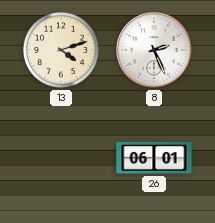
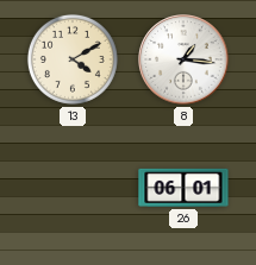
13: 4:12 -> 4:10 (73, 59)
8: 2:26 -> 1:16 (183, 59)
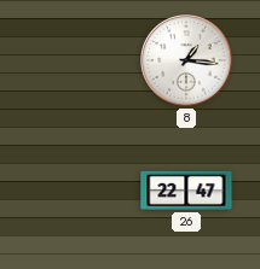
13: 4:10 -> none (73, 59)
26: 06:01 -> 22:47 (186, 191)
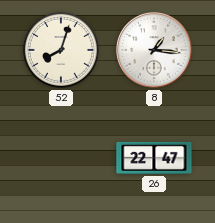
52: none -> 8:03 (61, 50)
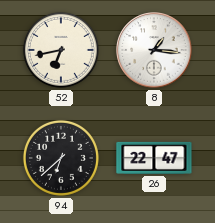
52: 8:03 -> 6:43 (61, 50)
94: none -> 6:38 (61, 158)
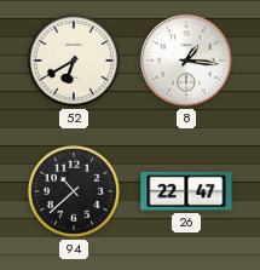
52: 6:43 -> 6:40 (74, 61)
94: 6:38 -> 10:38 (74, 191)
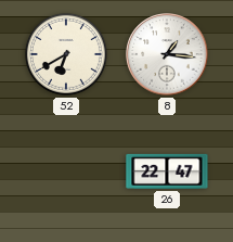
94: 10:38 -> none (74, 191)
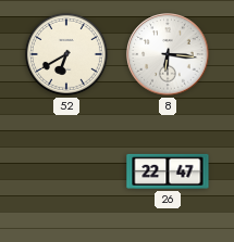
8: 1:16 -> 6:16 (168, 54)
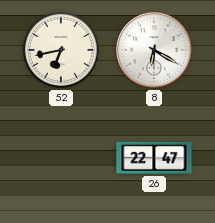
52: 6:40 -> 6:43 (61, 50)
8: 6:16 -> 6:20 (154, 50)
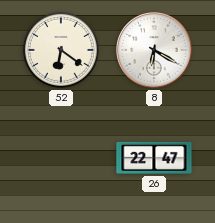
52: 6:43 -> 6:21 (61, 50)
